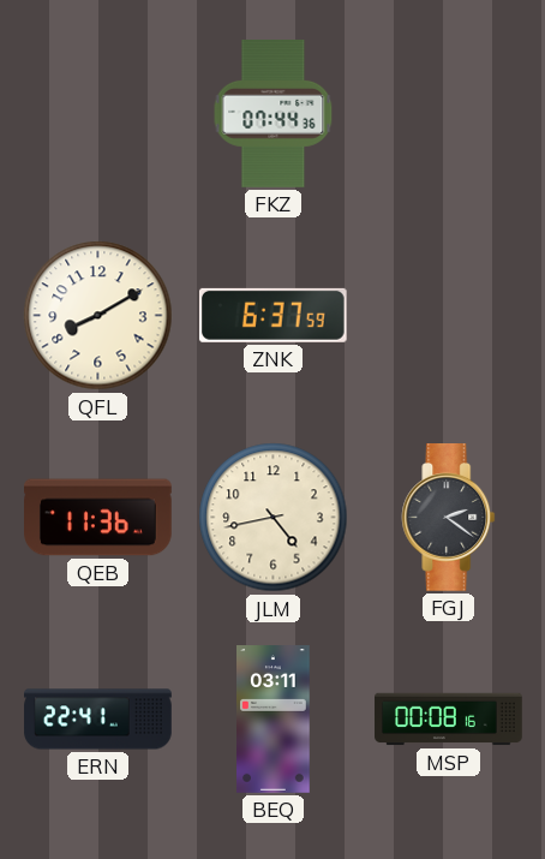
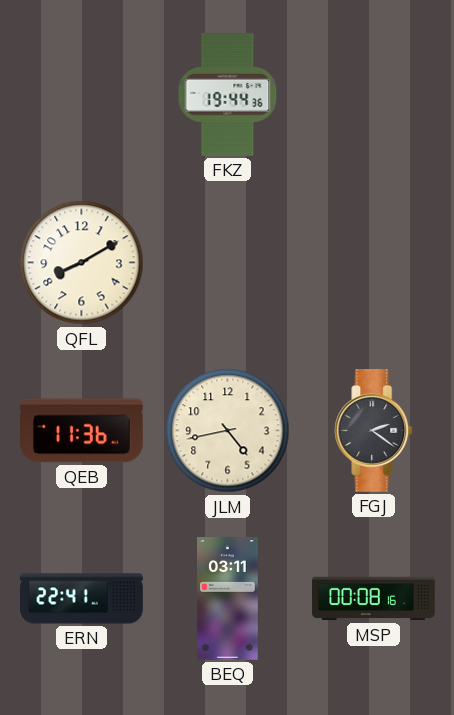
FKZ: 07:44 -> 19:44 (228, 95)
ZNK: 6:37 -> none (272, 315)
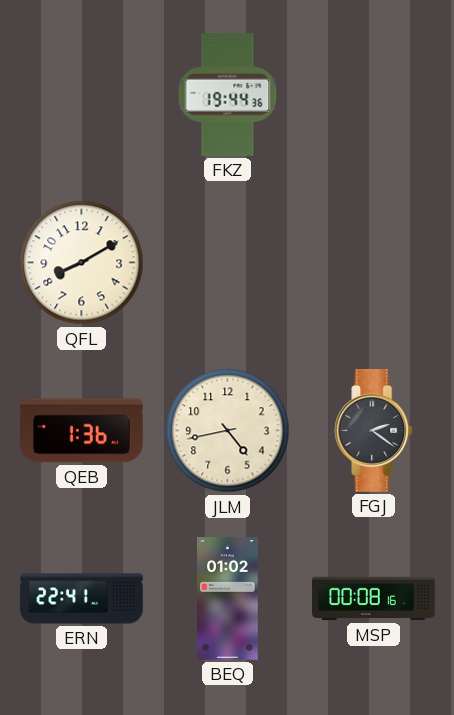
QEB: 11:36 -> 1:36 (82, 431)
BEQ: 03:11 -> 01:02 (228, 599)
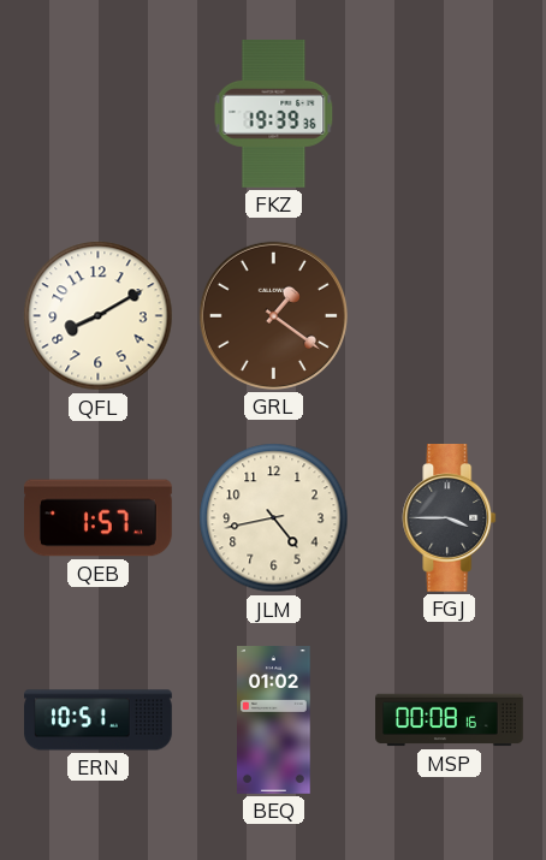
FKZ: 19:44 -> 19:39 (274, 114)
GRL: none -> 1:21 (273, 315)
QEB: 1:36 -> 1:57 (99, 518)
FGJ: 2:21 -> 3:45 (450, 518)
ERN: 22:41 -> 10:51 (99, 720)
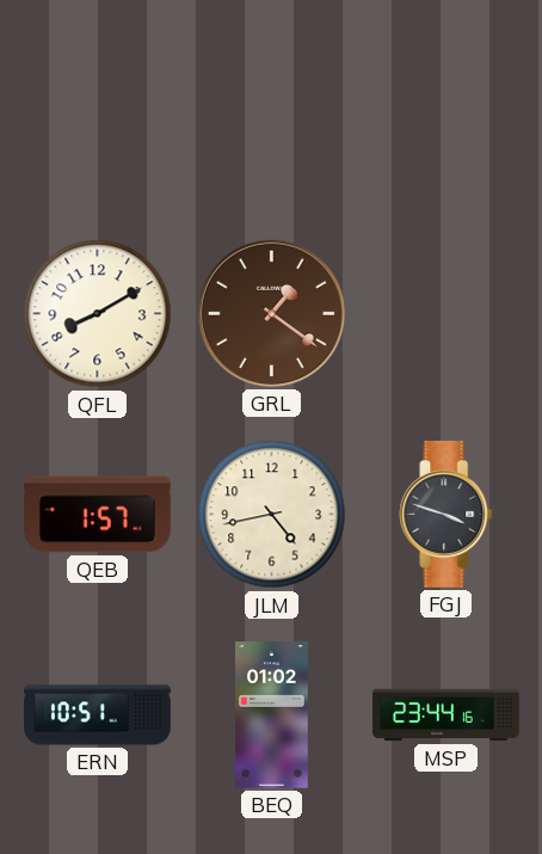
FKZ: 19:39 -> none (274, 114)
FGJ: 3:45 -> 3:48 (446, 515)
MSP: 00:08 -> 23:44 (446, 715)
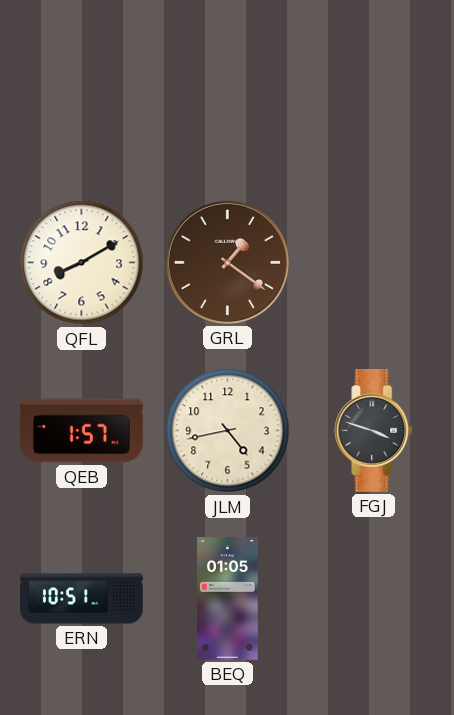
BEQ: 01:02 -> 01:05 (228, 599)
MSP: 23:44 -> none (446, 715)
